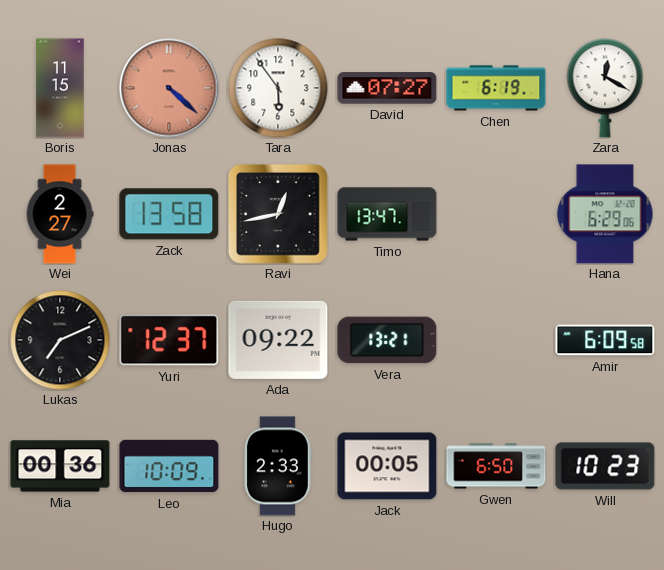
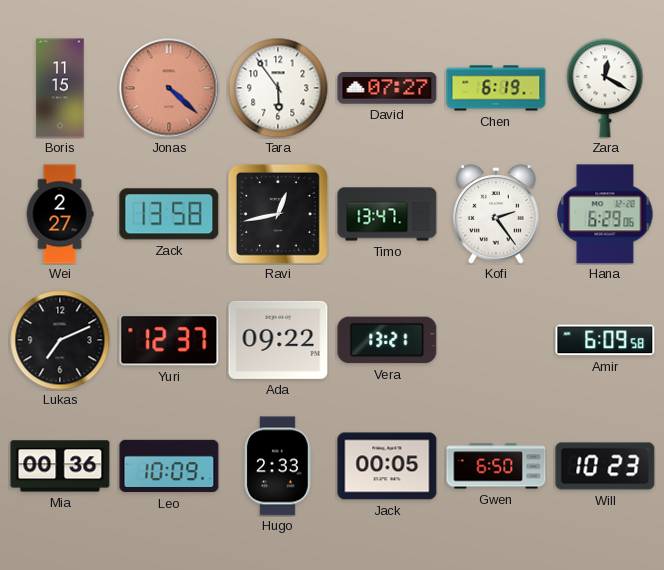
Kofi: none -> 2:24 (496, 214)
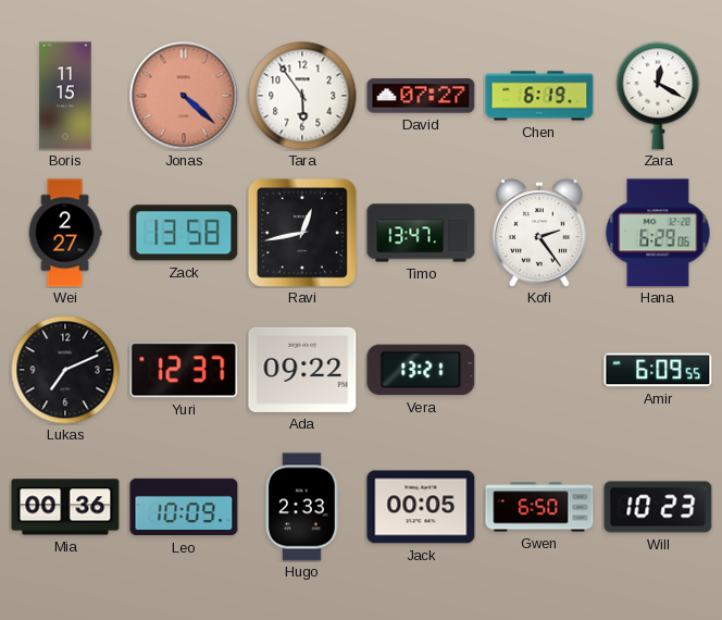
Amir: 6:09:58 -> 6:09:55 (658, 370)
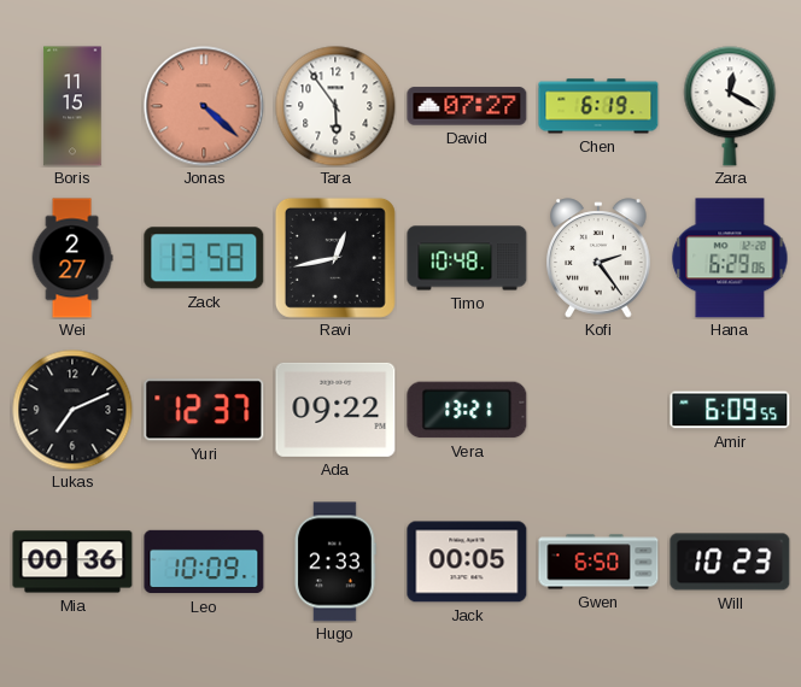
Timo: 13:47 -> 10:48 (467, 258)
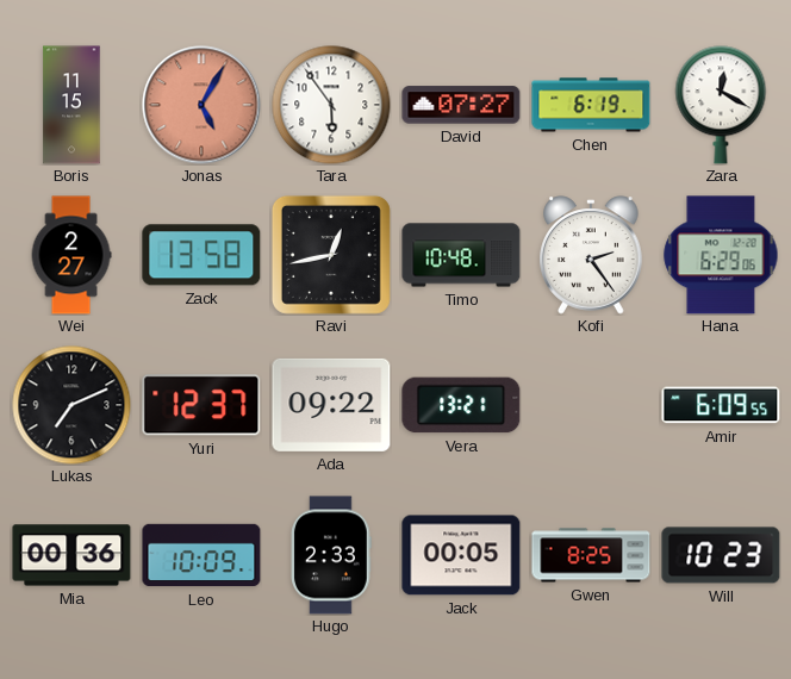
Jonas: 4:22 -> 5:05 (201, 105)
Gwen: 6:50 -> 8:25 (591, 555)
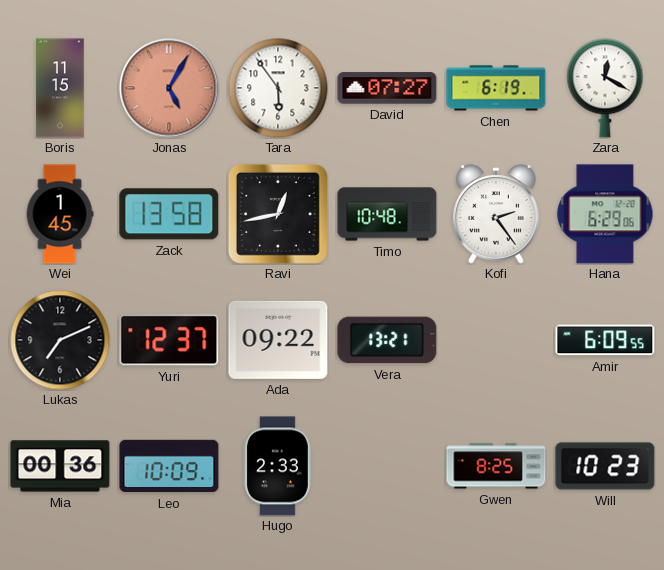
Wei: 2:27 -> 1:45 (60, 214)
Jack: 00:05 -> none (461, 555)
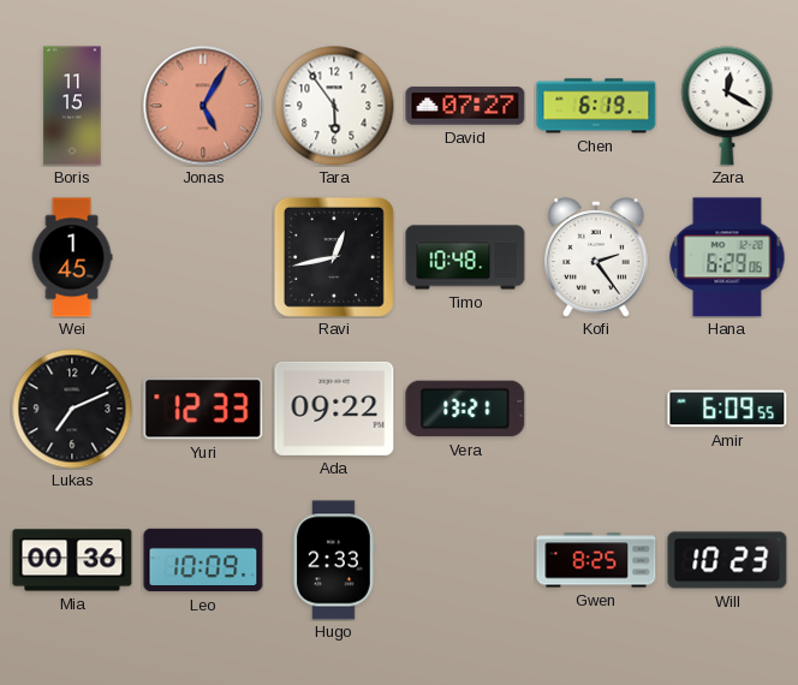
Zack: 13:58 -> none (169, 214)
Yuri: 12:37 -> 12:33 (203, 409)
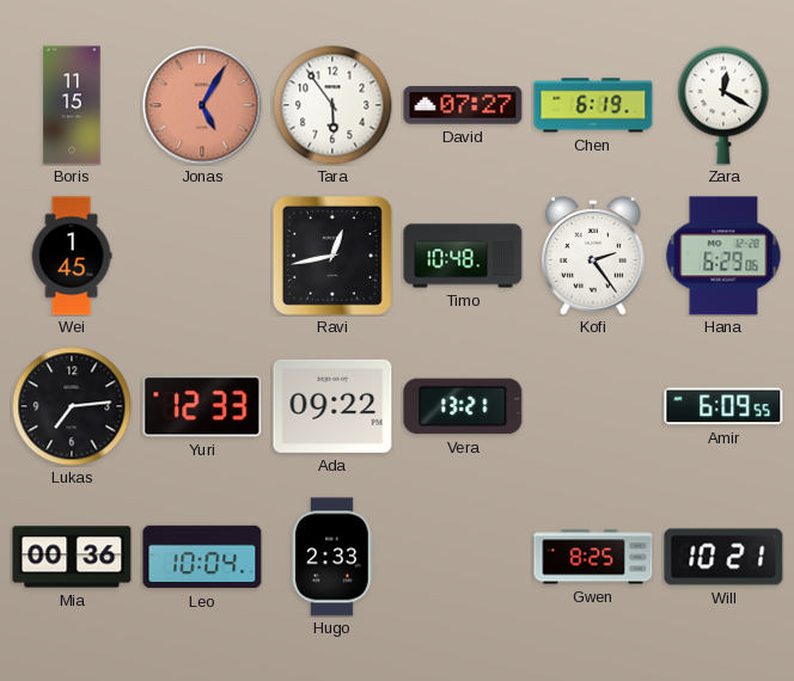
Lukas: 7:11 -> 7:14 (72, 406)
Leo: 10:09 -> 10:04 (202, 557)
Will: 10:23 -> 10:21 (723, 557)
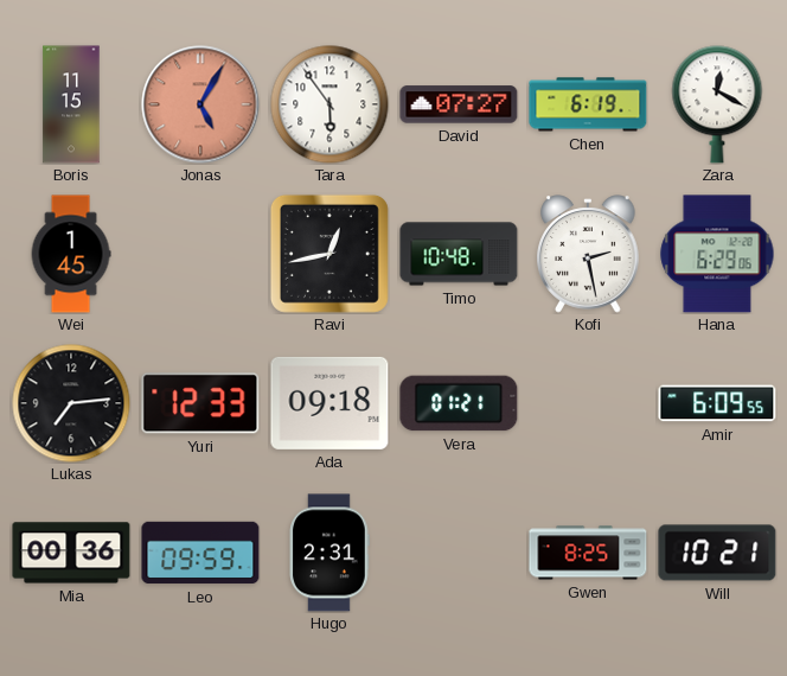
Kofi: 2:24 -> 2:28 (588, 254)
Ada: 09:22 -> 09:18 (329, 403)
Vera: 13:21 -> 01:21 (459, 403)
Leo: 10:04 -> 09:59 (200, 553)
Hugo: 2:33 -> 2:31 (331, 553)
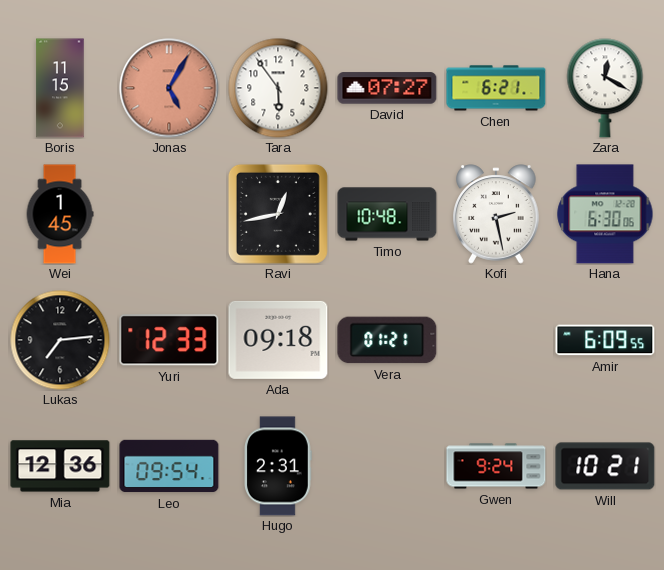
Chen: 6:19 -> 6:21 (496, 88)
Hana: 6:29 -> 6:30 (605, 214)
Mia: 00:36 -> 12:36 (60, 466)
Leo: 09:59 -> 09:54 (169, 466)
Gwen: 8:25 -> 9:24 (496, 466)
